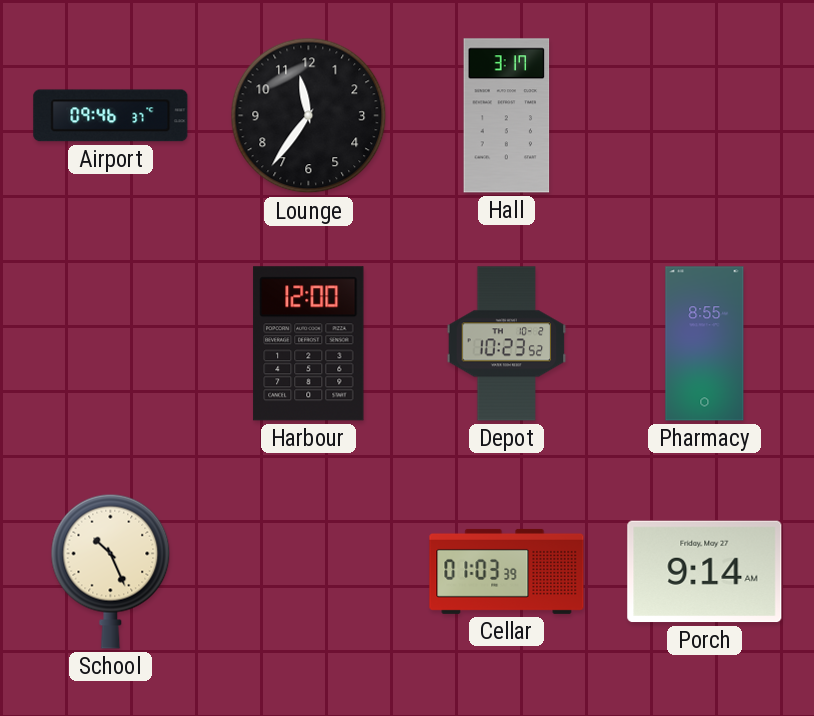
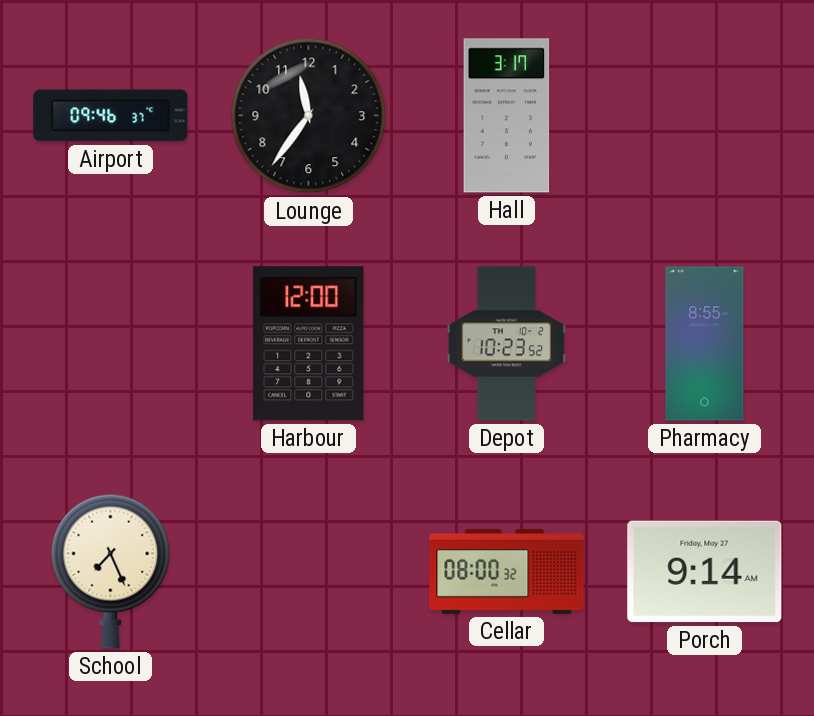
School: 10:26 -> 7:26 (111, 571)
Cellar: 01:03 -> 08:00 (507, 571)
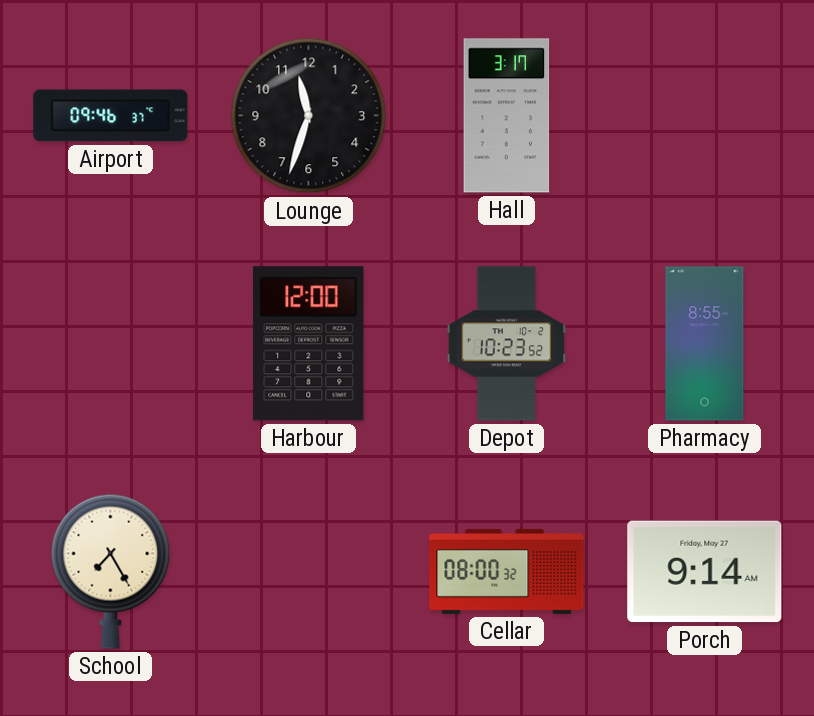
Lounge: 11:36 -> 11:33 (309, 116)
School: 7:26 -> 7:25 (111, 571)
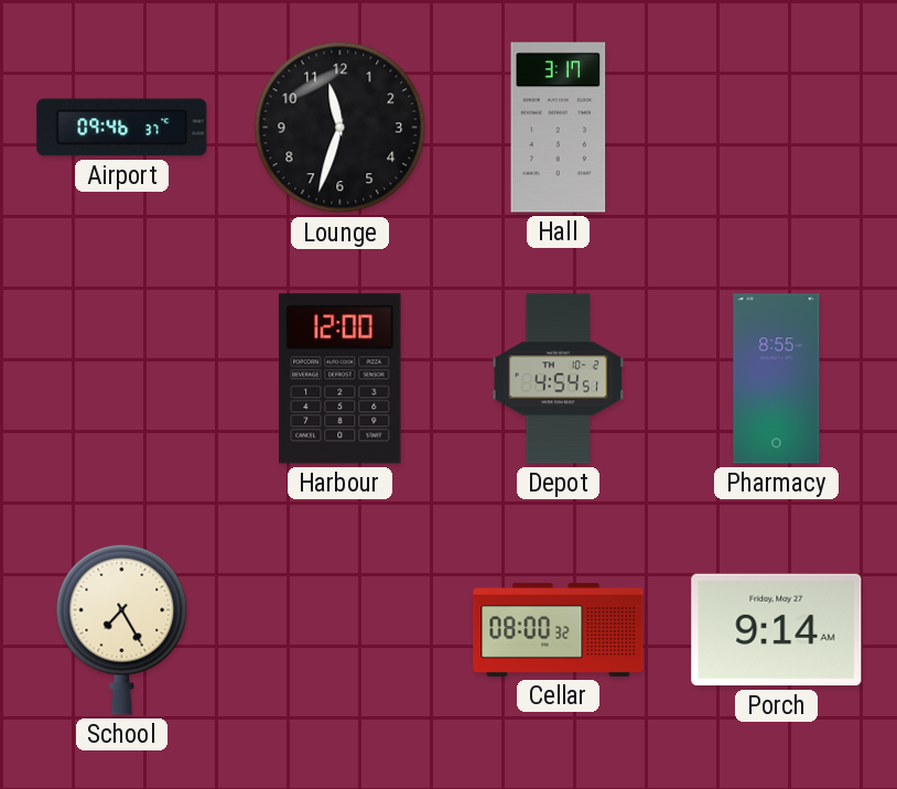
Depot: 10:23 -> 4:54 (559, 379)
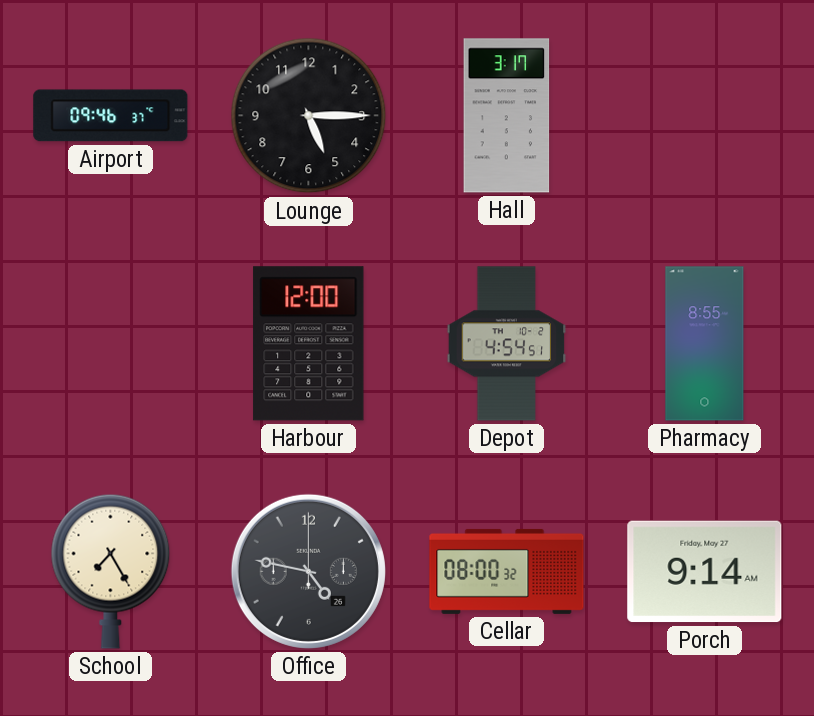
Lounge: 11:33 -> 5:15 (309, 116)
Office: none -> 4:47 (308, 571)
